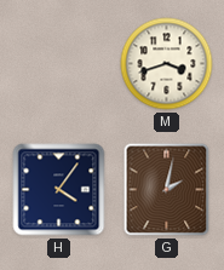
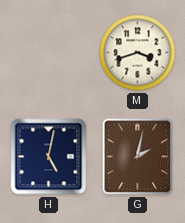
H: 4:06 -> 5:02 (49, 157)
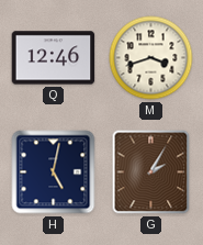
Q: none -> 12:46 (54, 58)
G: 2:02 -> 2:05 (151, 172)
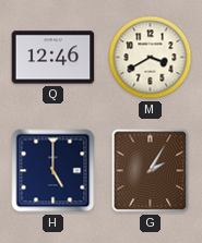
M: 3:42 -> 3:40 (151, 58)
H: 5:02 -> 5:00 (54, 171)
